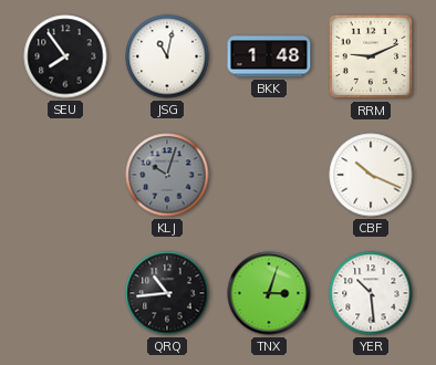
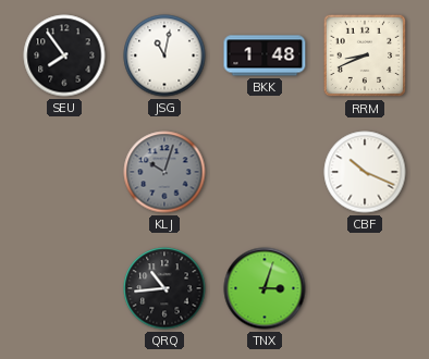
RRM: 9:11 -> 8:41 (365, 55)
YER: 10:29 -> none (371, 293)
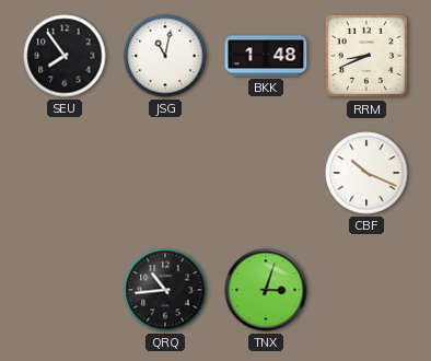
KLJ: 10:03 -> none (164, 172)
